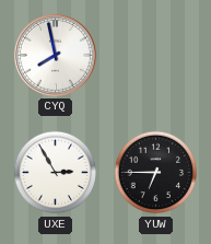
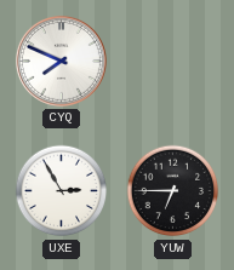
CYQ: 7:58 -> 7:49 (61, 61)
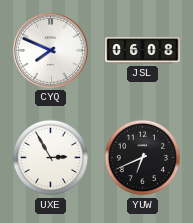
JSL: none -> 06:08 (143, 51)
YUW: 6:45 -> 6:41 (143, 158)
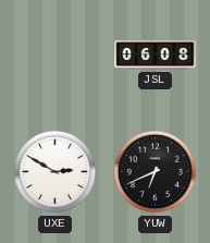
CYQ: 7:49 -> none (50, 50)
UXE: 2:55 -> 2:50 (55, 172)
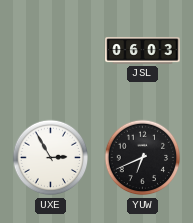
JSL: 06:08 -> 06:03 (143, 51)
UXE: 2:50 -> 2:55 (51, 158)
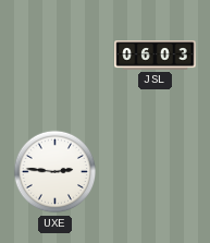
UXE: 2:55 -> 2:46 (55, 172)
YUW: 6:41 -> none (143, 158)
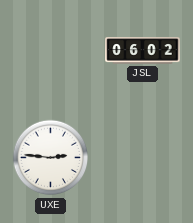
JSL: 06:03 -> 06:02 (143, 51)
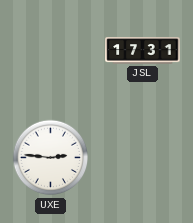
JSL: 06:02 -> 17:31 (143, 51)
